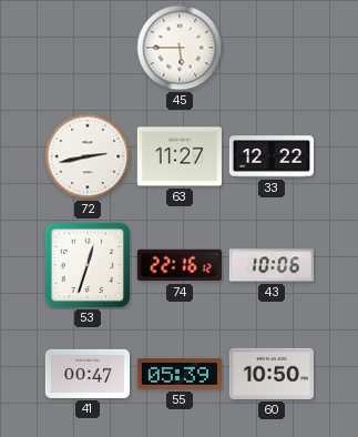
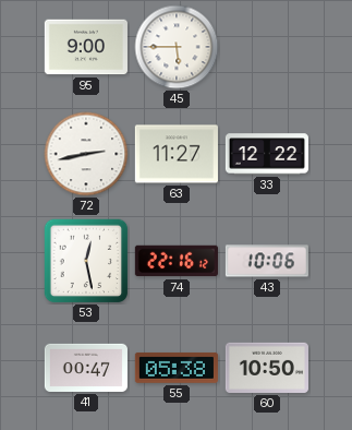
95: none -> 9:00 (86, 47)
53: 12:33 -> 12:28 (86, 261)
55: 05:39 -> 05:38 (177, 368)
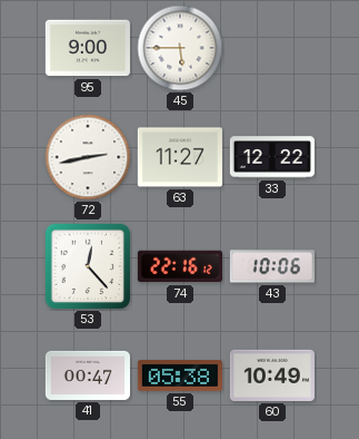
53: 12:28 -> 12:23 (88, 266)
60: 10:50 -> 10:49 (272, 375)
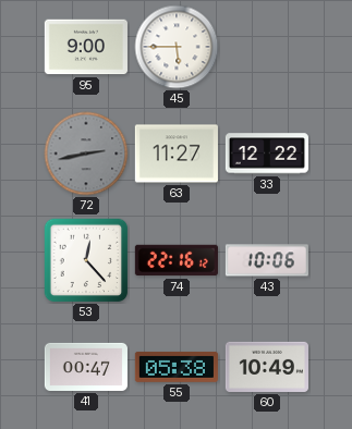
72 dial: white -> grey (86, 154)
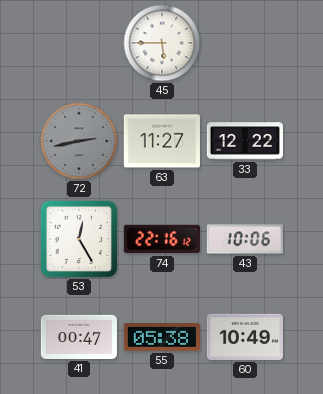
95: 9:00 -> none (86, 47)
53: 12:23 -> 12:25 (79, 239)
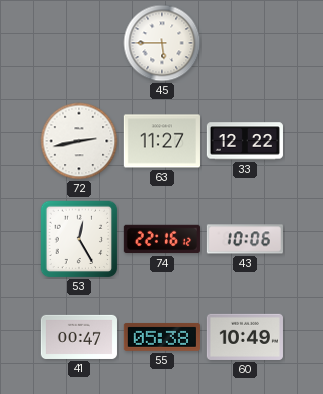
72 dial: grey -> white (79, 141)
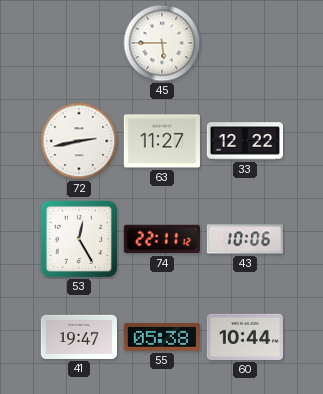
74: 22:16 -> 22:11 (162, 239)
41: 00:47 -> 19:47 (79, 337)
60: 10:49 -> 10:44 (245, 337)
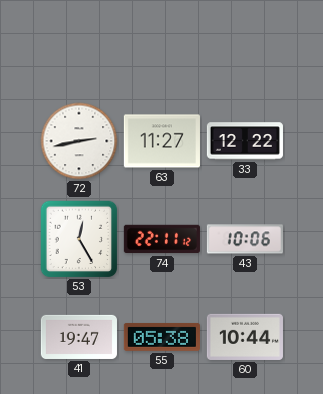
45: 5:45 -> none (162, 43)
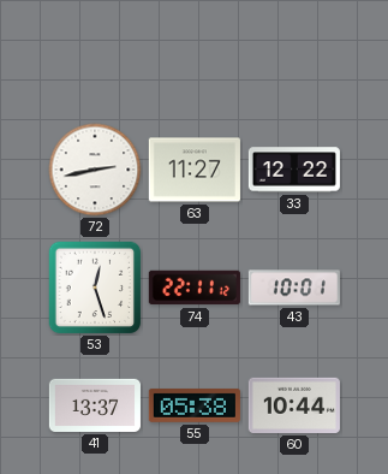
53: 12:25 -> 12:27 (95, 288)
43: 10:06 -> 10:01 (294, 288)
41: 19:47 -> 13:37 (95, 405)
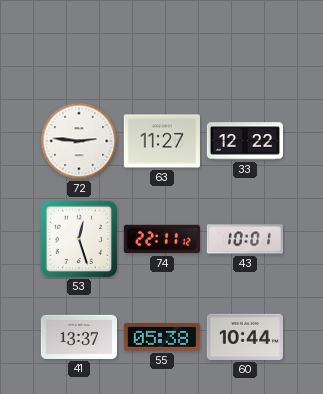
72: 2:43 -> 2:46 (79, 141)
